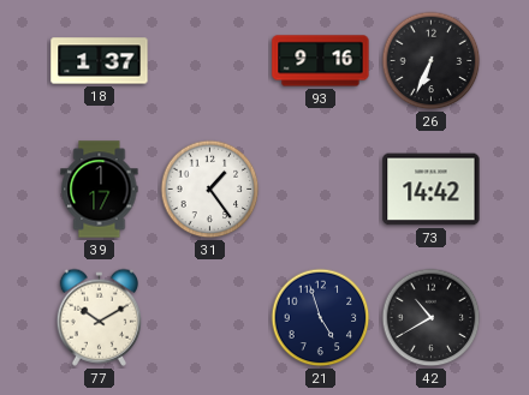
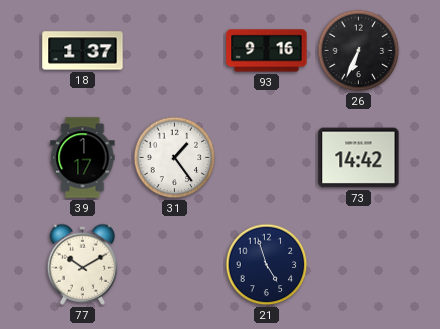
42: 10:40 -> none (432, 318)
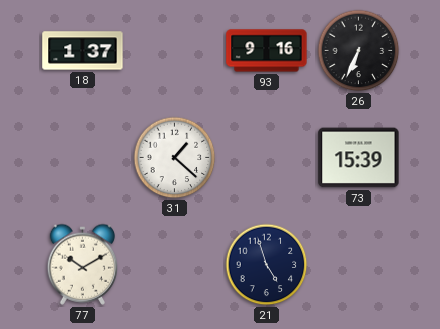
39: 1:17 -> none (83, 158)
31: 1:24 -> 1:22 (175, 158)
73: 14:42 -> 15:39 (359, 158)
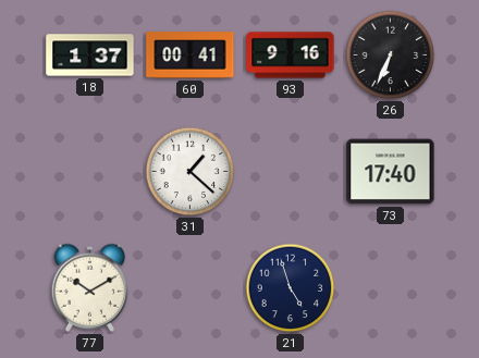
60: none -> 00:41 (191, 55)
73: 15:39 -> 17:40 (391, 172)
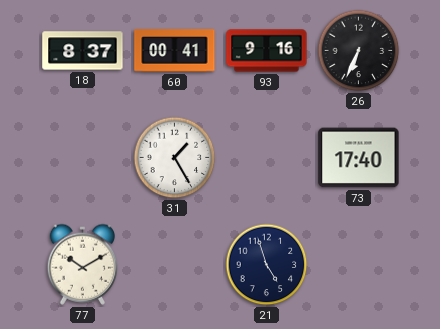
18: 1:37 -> 8:37 (83, 51)
31: 1:22 -> 1:25 (175, 158)
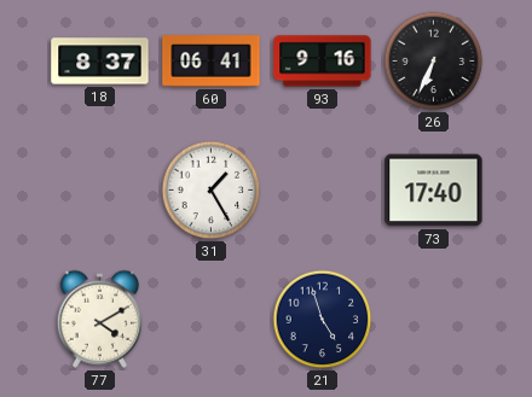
60: 00:41 -> 06:41 (212, 62)
77: 10:10 -> 4:10 (99, 319)
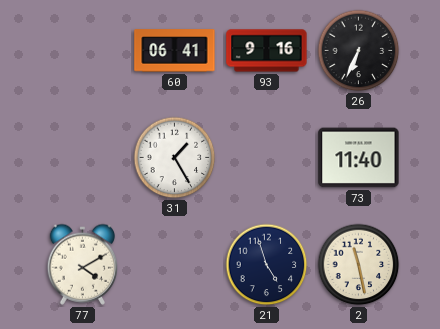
18: 8:37 -> none (100, 62)
73: 17:40 -> 11:40 (359, 158)
2: none -> 11:28 (359, 265)
